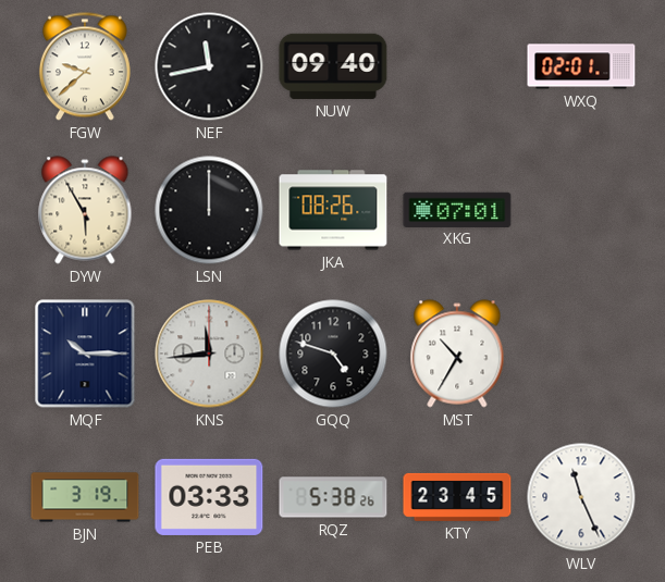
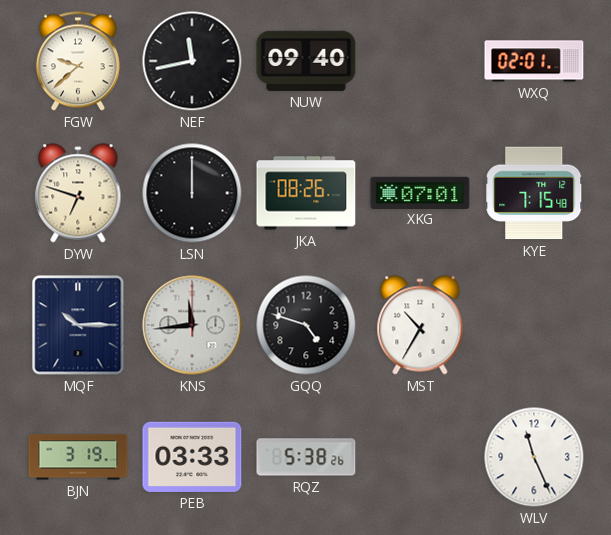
DYW: 5:55 -> 6:48 (78, 193)
KYE: none -> 7:15 (534, 193)
KTY: 23:45 -> none (457, 497)
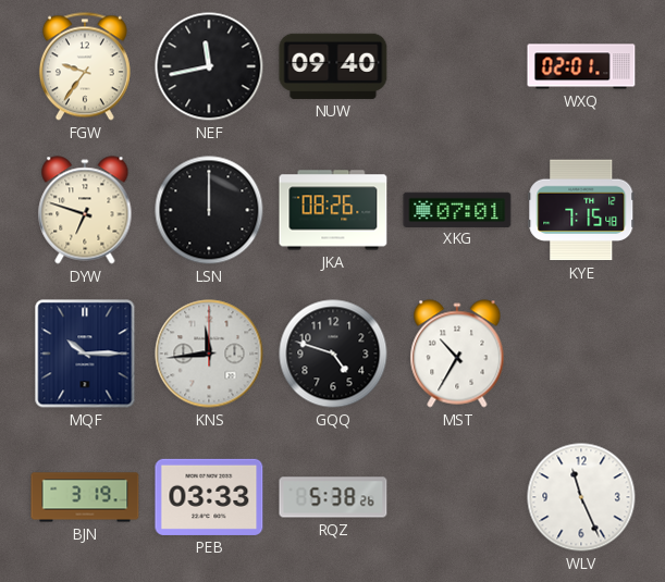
FGW: 9:38 -> 9:36 (85, 66)
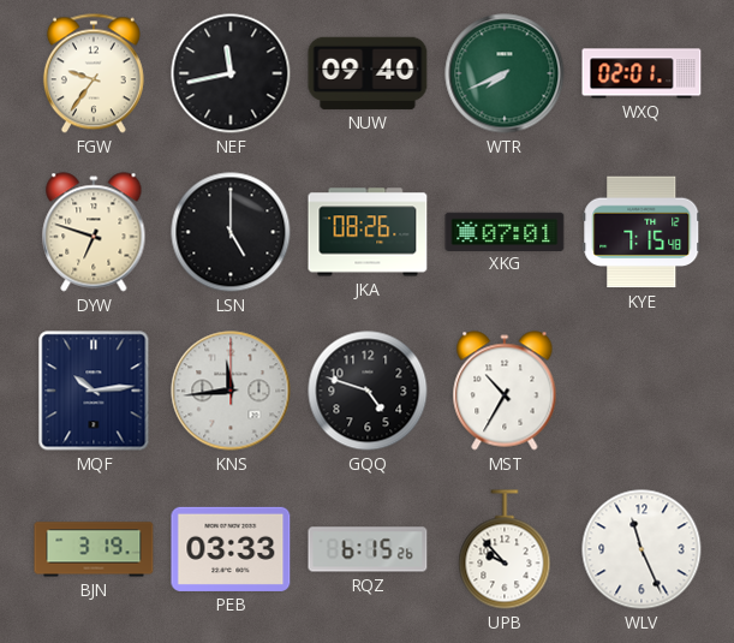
WTR: none -> 7:41 (505, 73)
LSN: 12:00 -> 5:00 (231, 232)
MQF: 10:15 -> 10:14 (94, 391)
RQZ: 5:38 -> 6:15 (368, 549)
UPB: none -> 9:53 (505, 549)
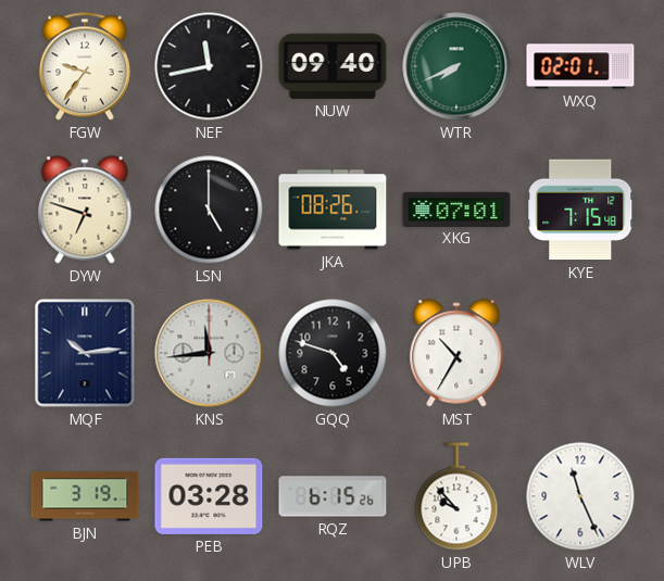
PEB: 03:33 -> 03:28 (209, 496)
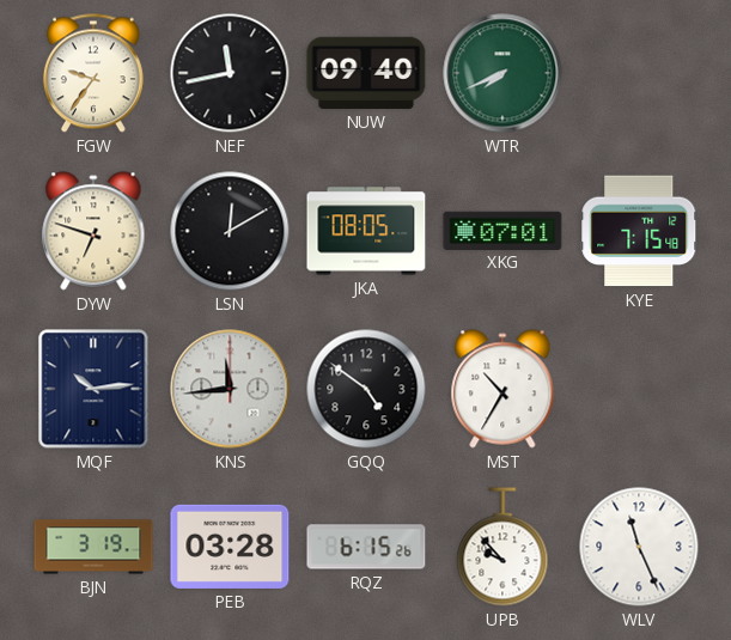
WXQ: 02:01 -> none (580, 66)
LSN: 5:00 -> 12:10 (230, 231)
JKA: 08:26 -> 08:05 (366, 231)
GQQ: 4:48 -> 4:51 (366, 389)
